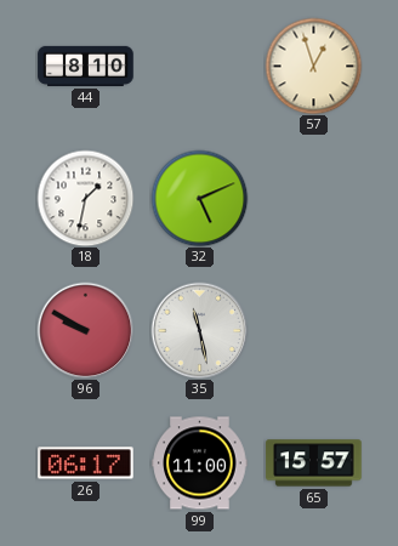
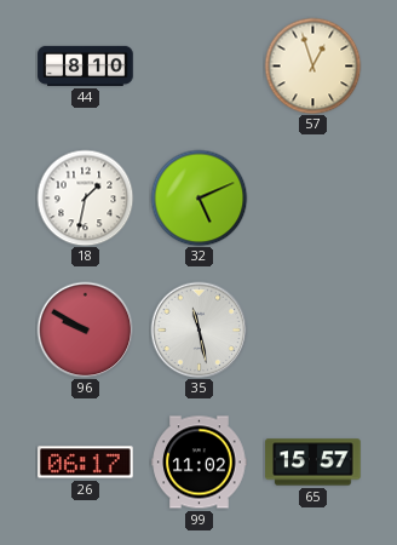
99: 11:00 -> 11:02 (200, 463)
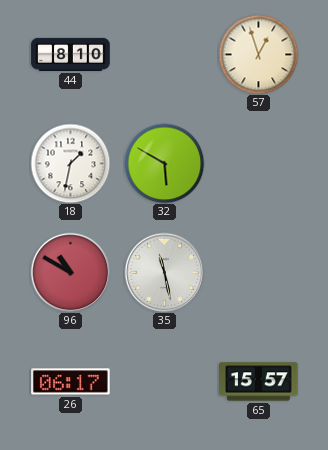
32: 5:11 -> 5:50 (164, 163)
96: 9:50 -> 10:50 (70, 272)
99: 11:02 -> none (200, 463)
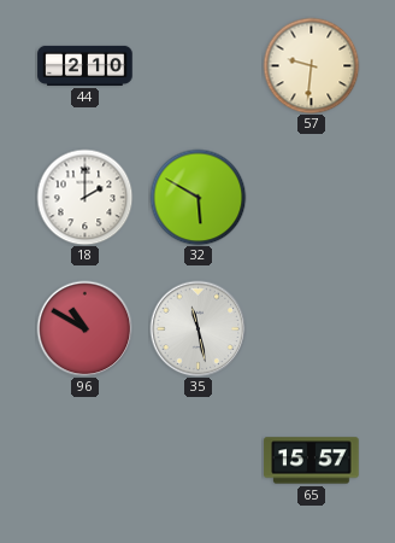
44: 8:10 -> 2:10 (86, 65)
57: 12:57 -> 9:31 (311, 65)
18: 1:32 -> 2:00 (84, 197)
26: 06:17 -> none (71, 382)
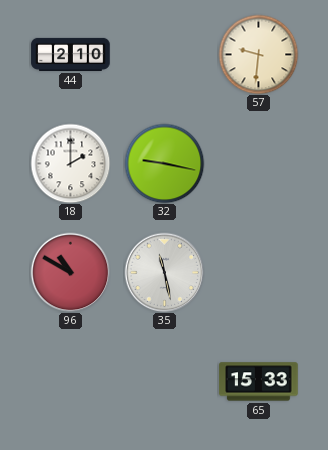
32: 5:50 -> 9:17 (164, 163)
65: 15:57 -> 15:33 (259, 382)
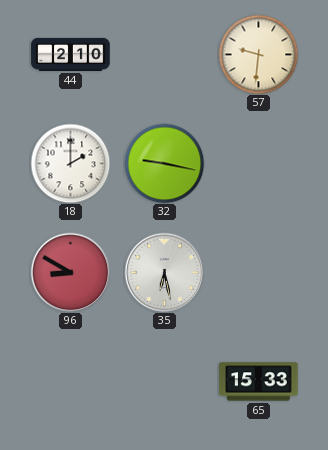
96: 10:50 -> 8:50 (70, 272)
35: 11:28 -> 6:28 (164, 272)
